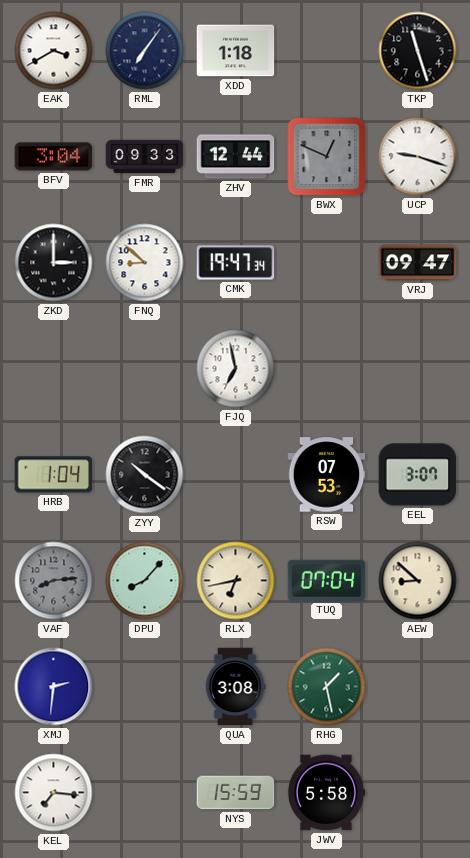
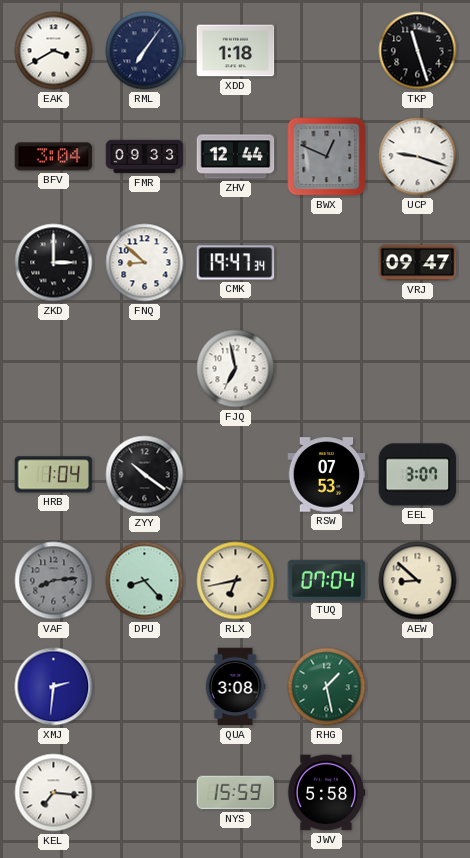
DPU: 8:07 -> 8:23 (145, 581)
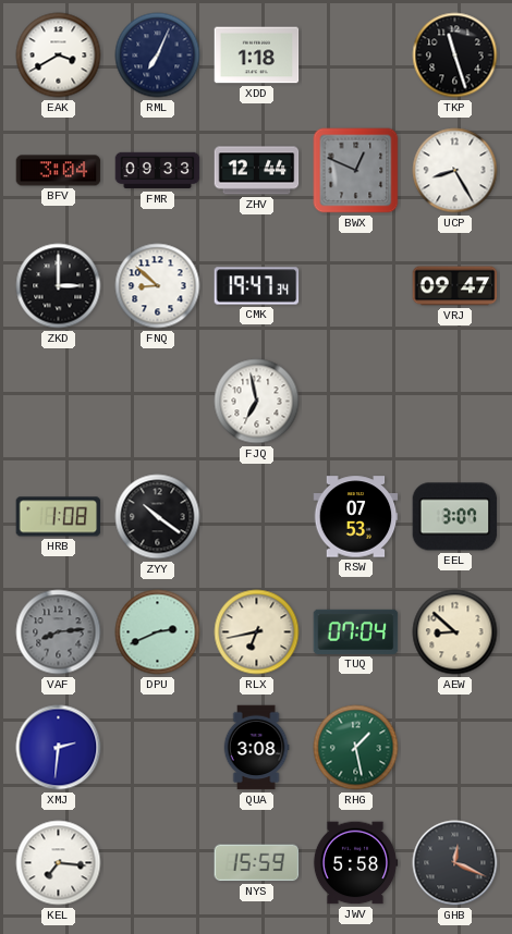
RML: 7:06 -> 7:04 (158, 56)
UCP: 9:18 -> 8:25 (455, 171)
HRB: 1:04 -> 1:08 (59, 517)
DPU: 8:23 -> 2:41 (158, 632)
GHB: none -> 12:19 (455, 863)
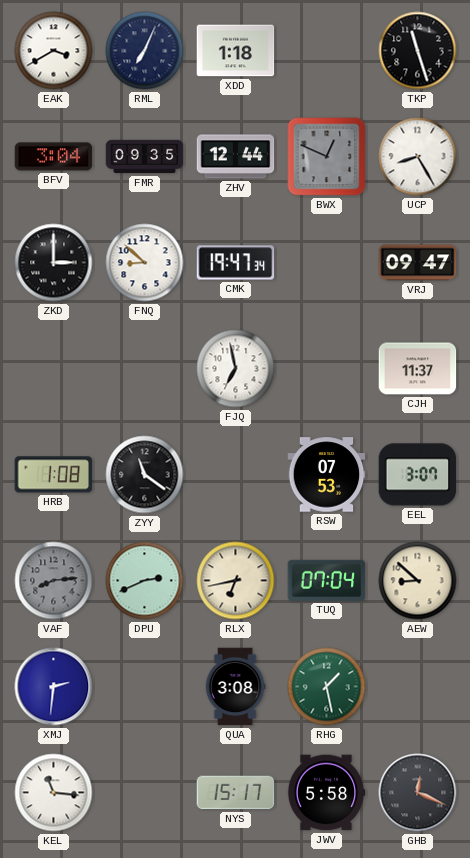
FMR: 09:33 -> 09:35 (145, 157)
CJH: none -> 11:37 (418, 369)
ZYY: 10:21 -> 11:21 (145, 475)
KEL: 7:16 -> 11:16 (54, 793)
NYS: 15:59 -> 15:17 (236, 793)
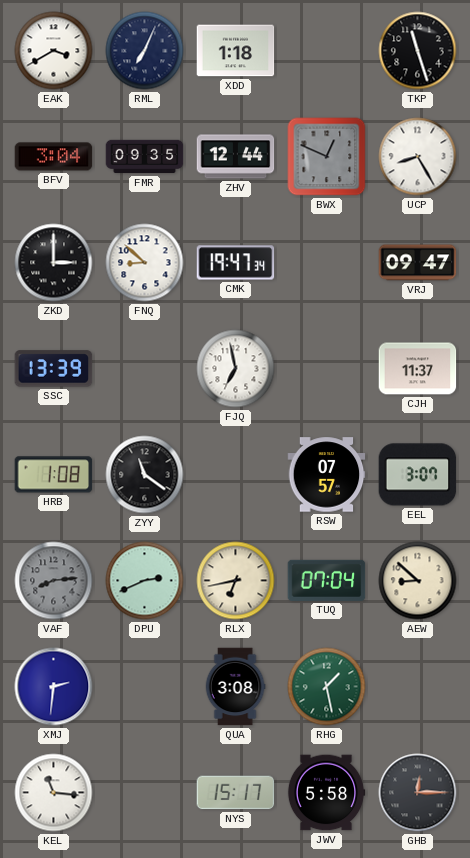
SSC: none -> 13:39 (54, 369)
RSW: 07:53 -> 07:57 (327, 475)
GHB: 12:19 -> 12:15 (418, 793)
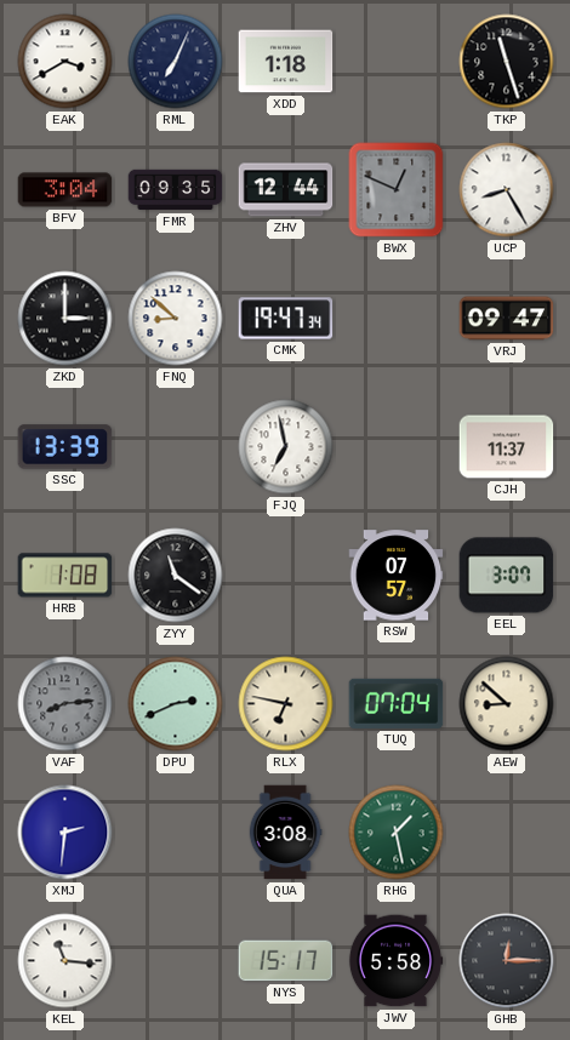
RLX: 6:43 -> 6:47 (286, 704)
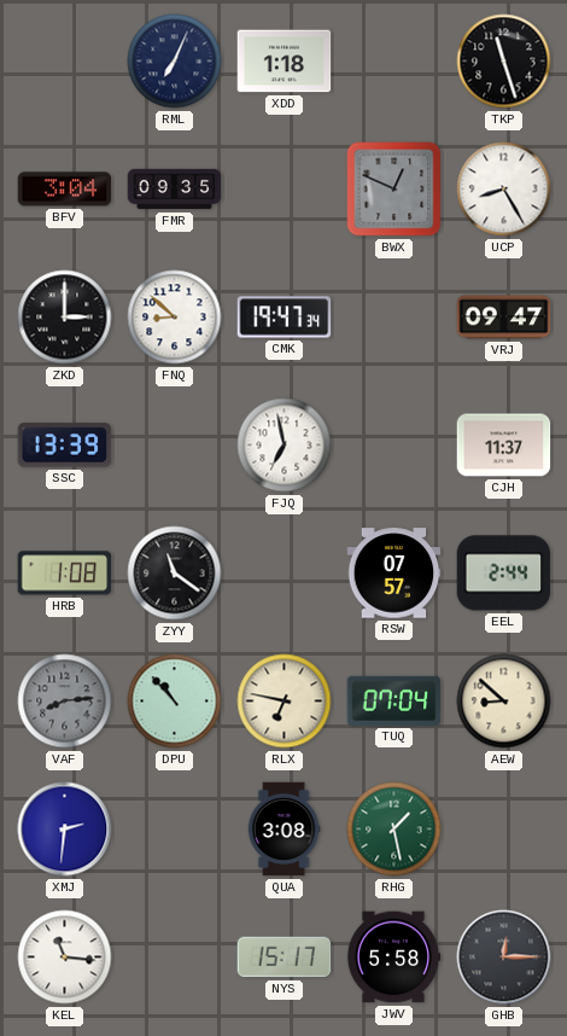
EAK: 3:40 -> none (65, 62)
ZHV: 12:44 -> none (286, 190)
EEL: 3:07 -> 2:44 (504, 574)
DPU: 2:41 -> 10:53 (175, 702)
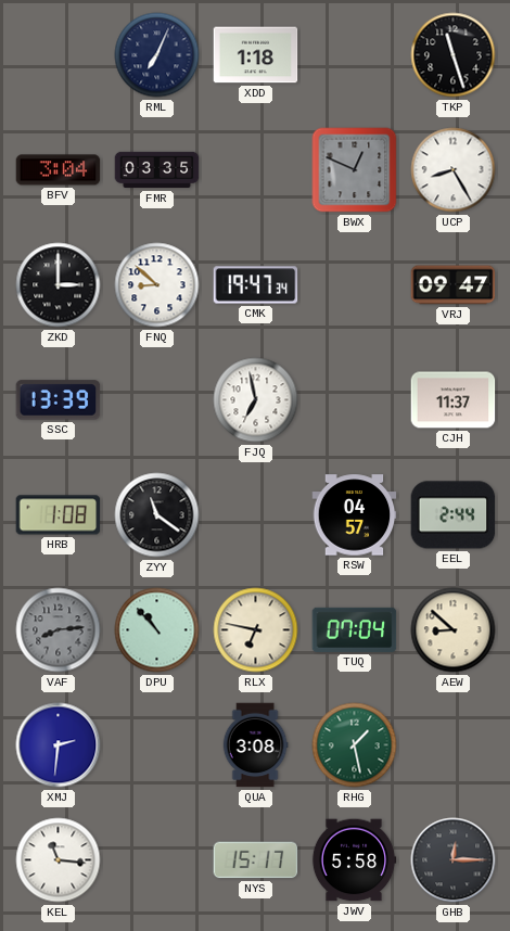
FMR: 09:35 -> 03:35 (157, 170)
RSW: 07:57 -> 04:57 (355, 515)
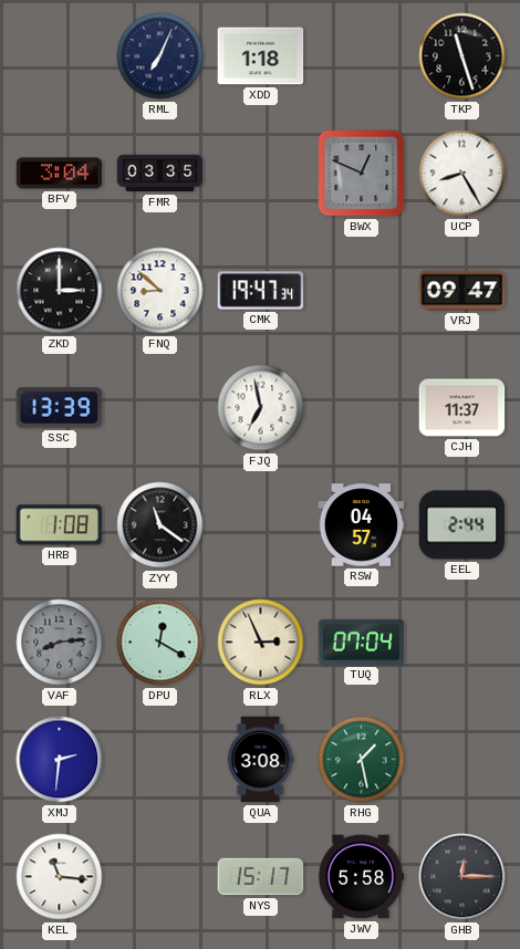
DPU: 10:53 -> 12:20 (160, 643)
RLX: 6:47 -> 2:56 (261, 643)
AEW: 8:52 -> none (454, 630)
